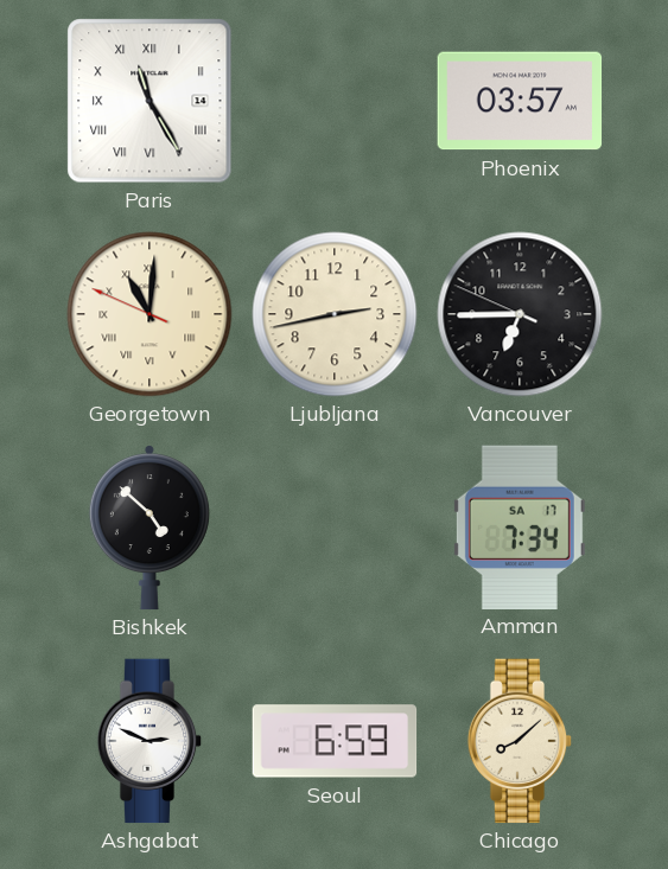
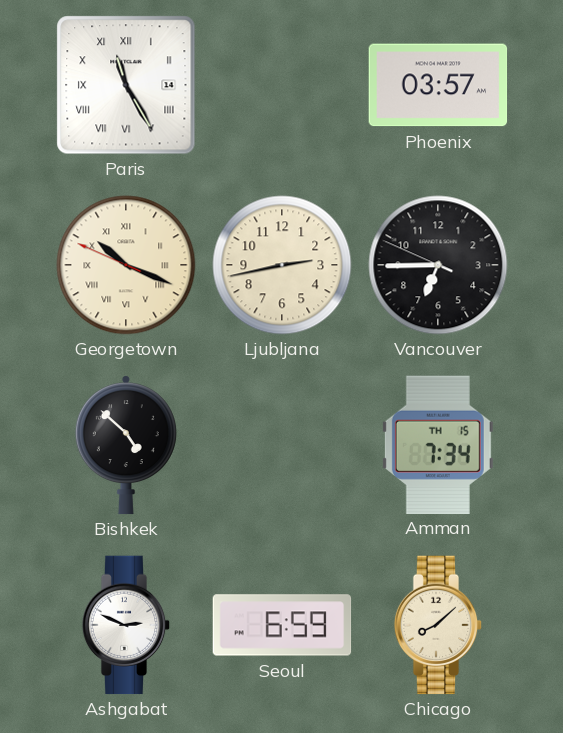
Georgetown: 11:00 -> 10:18 (126, 265)
Amman date: SA 17 -> TH 15 (438, 444)
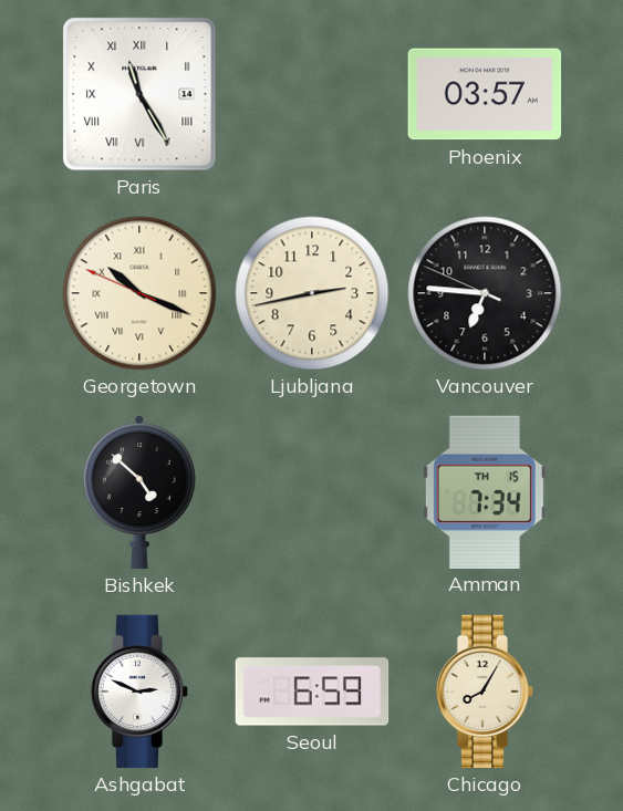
Vancouver: 6:44 -> 6:45 (485, 293)
Chicago: 8:08 -> 8:05 (485, 692)
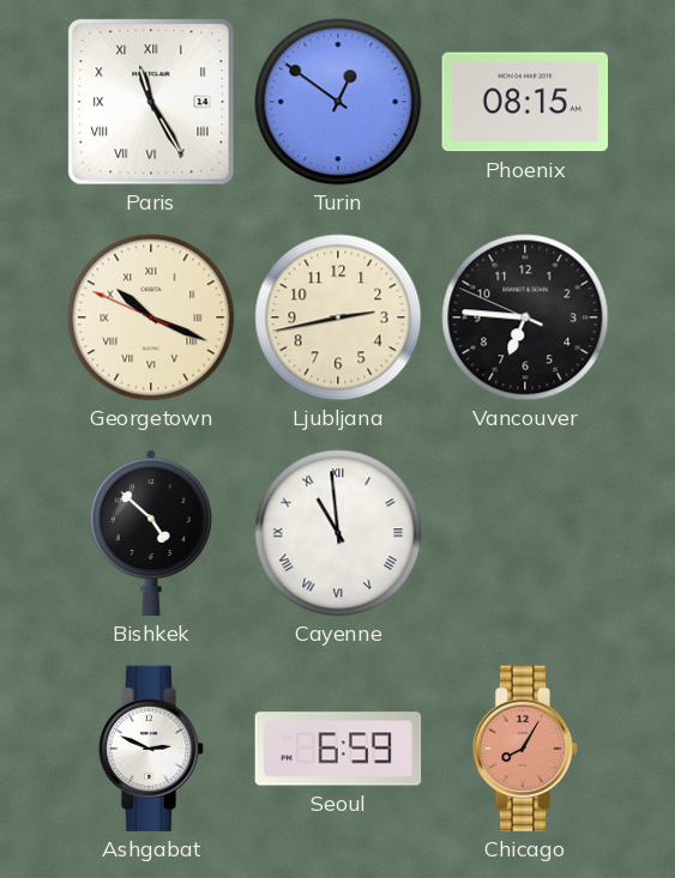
Turin: none -> 12:51 (338, 102)
Phoenix: 03:57 -> 08:15 (525, 102)
Cayenne: none -> 10:59 (338, 533)
Amman: 7:34 -> none (485, 491)
Chicago dial: cream -> salmon (525, 749)
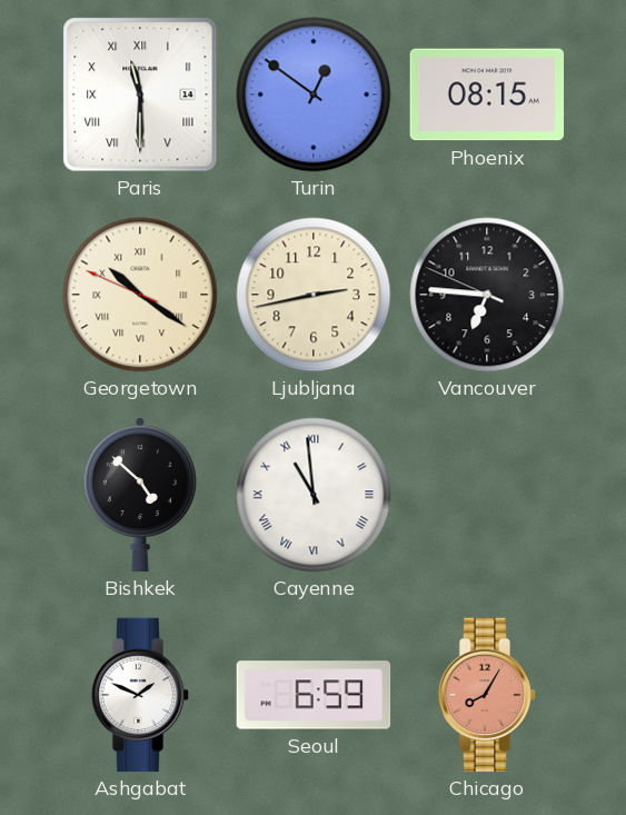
Paris: 11:25 -> 11:30 (140, 95)
Georgetown: 10:18 -> 10:20 (140, 295)
Ashgabat: 2:49 -> 1:49 (140, 695)
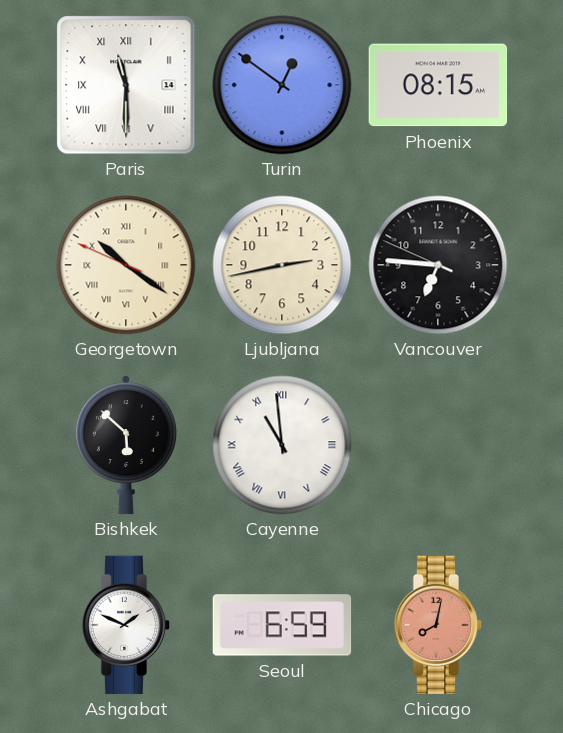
Bishkek: 4:52 -> 5:52 (126, 445)
Chicago: 8:05 -> 8:02 (438, 625)
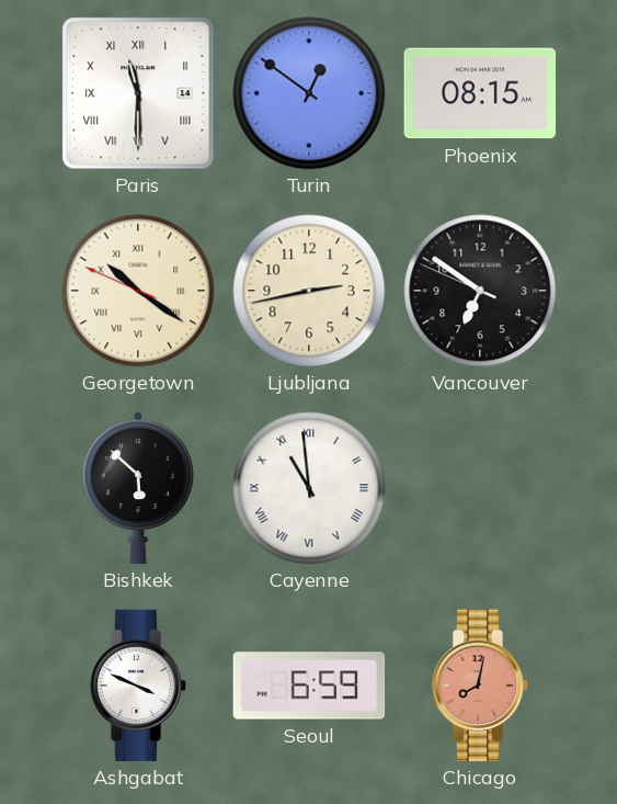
Vancouver: 6:45 -> 6:50 (480, 291)
Ashgabat: 1:49 -> 3:49 (138, 686)
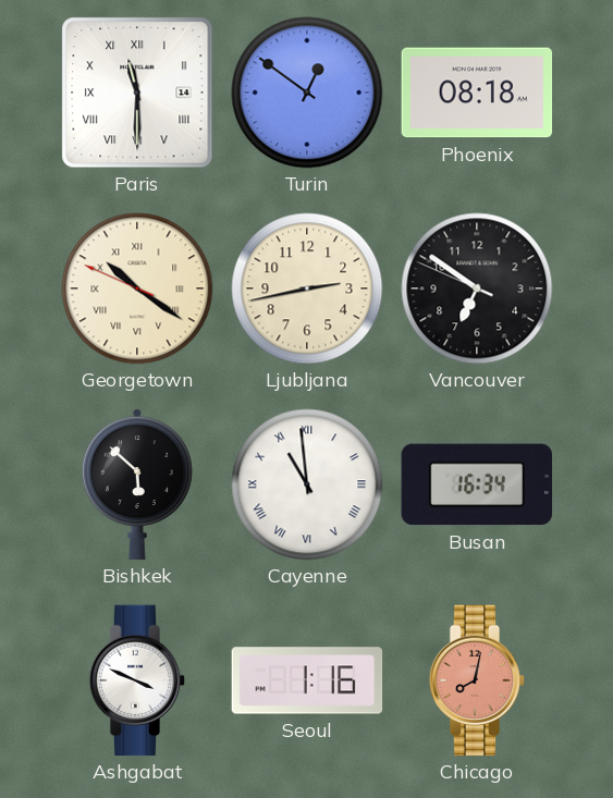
Phoenix: 08:15 -> 08:18 (477, 93)
Busan: none -> 16:34 (476, 484)
Seoul: 6:59 -> 1:16 (307, 680)
